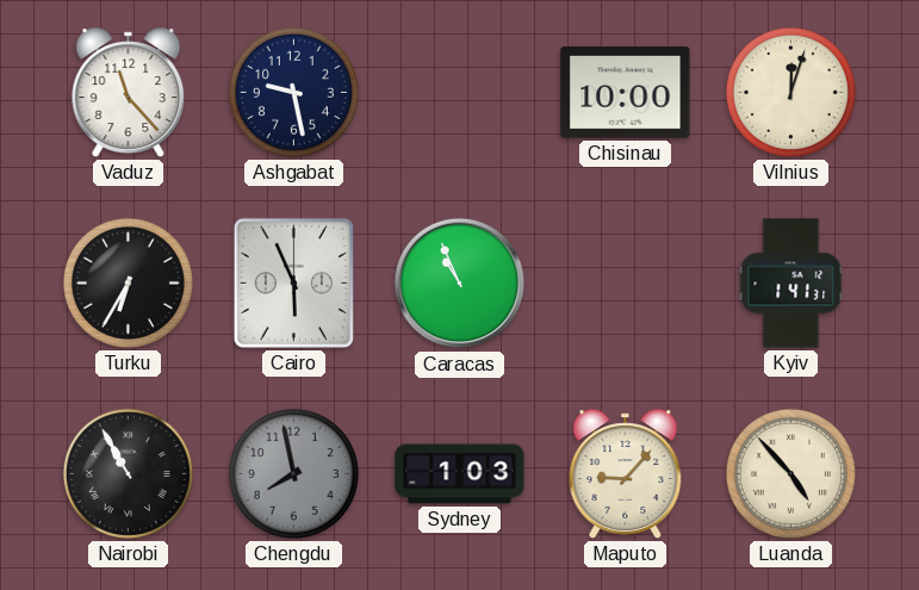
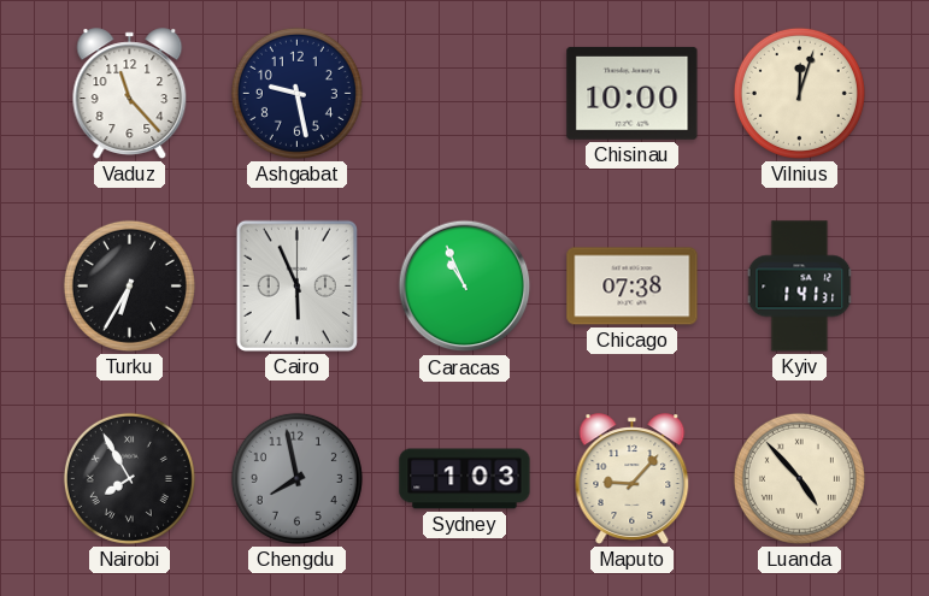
Chicago: none -> 07:38 (633, 287)
Nairobi: 10:55 -> 7:55 (129, 478)
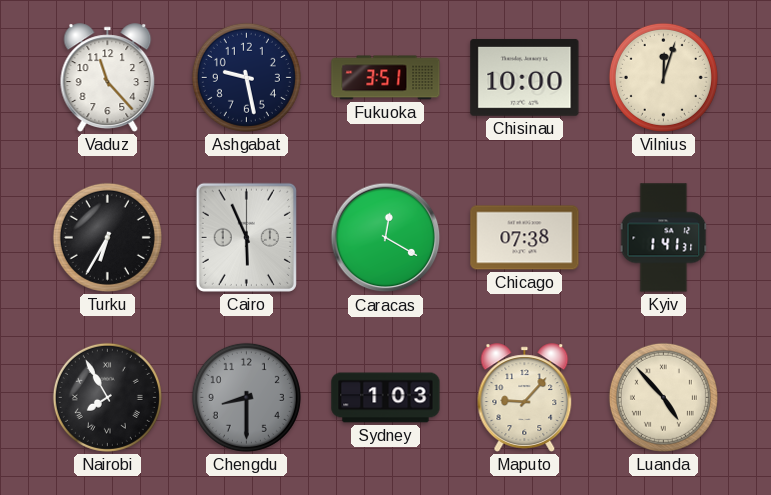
Fukuoka: none -> 3:51 (386, 78)
Caracas: 10:56 -> 12:20 (386, 238)
Chengdu: 7:58 -> 8:30 (246, 397)
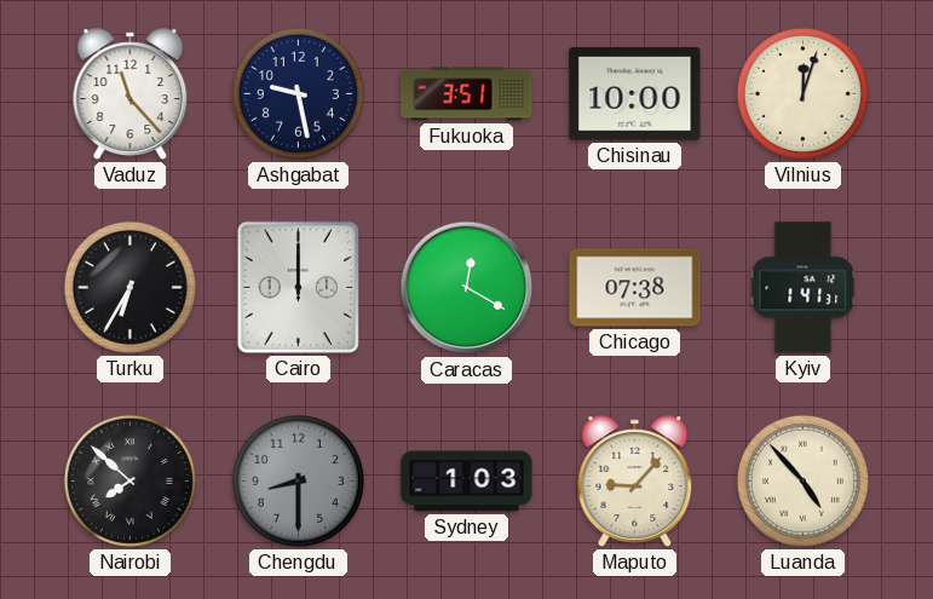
Cairo: 5:56 -> 12:00 (298, 287)
Nairobi: 7:55 -> 7:52 (129, 480)
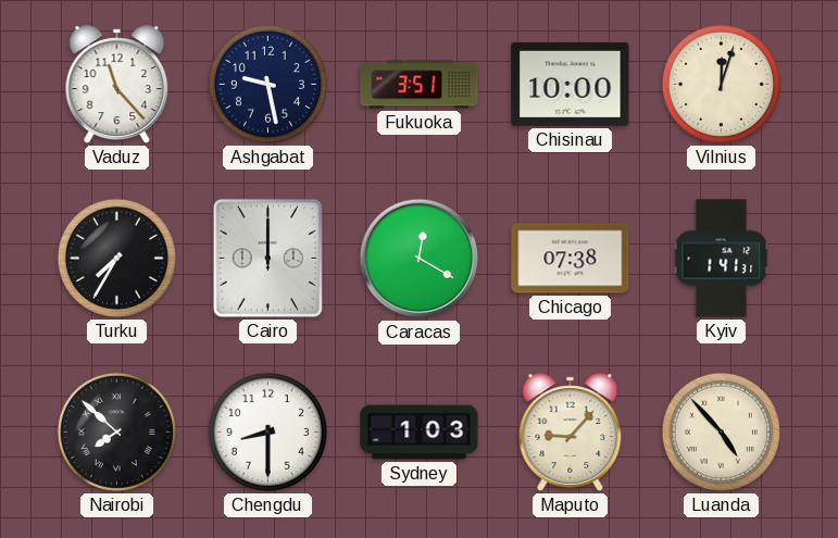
Turku: 6:35 -> 7:35 (116, 258)
Chengdu dial: grey -> white (267, 431)
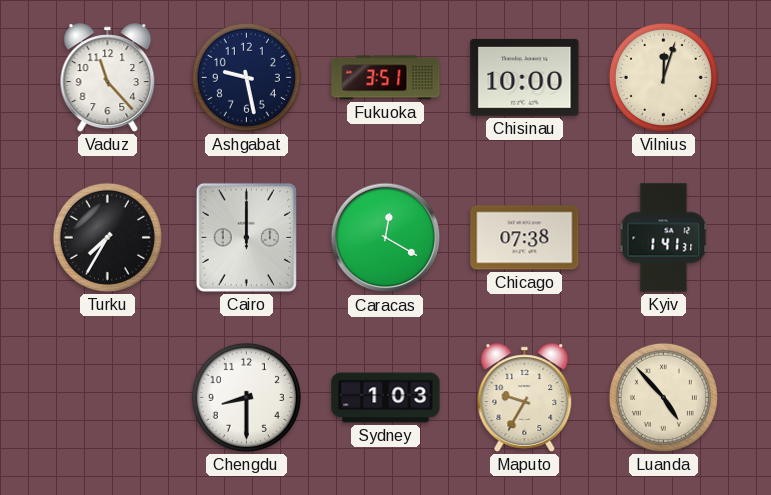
Nairobi: 7:52 -> none (116, 431)
Maputo: 9:07 -> 9:35 (525, 398)
